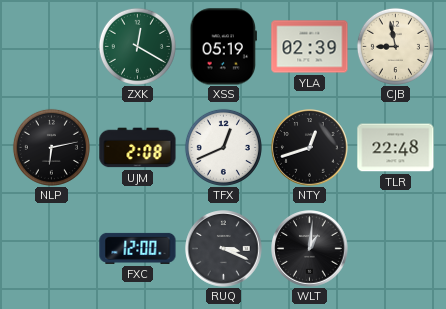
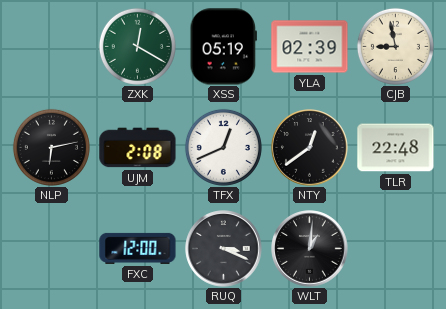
NTY: 12:42 -> 12:39 (310, 148)
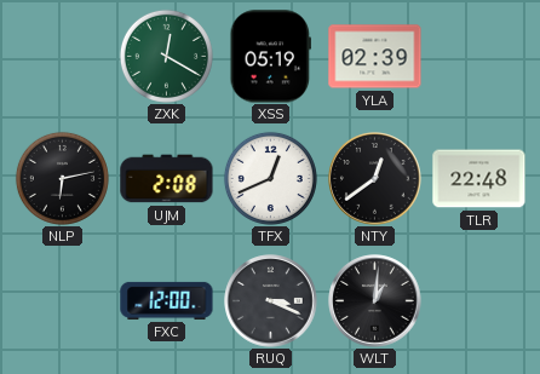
CJB: 8:58 -> none (395, 46)
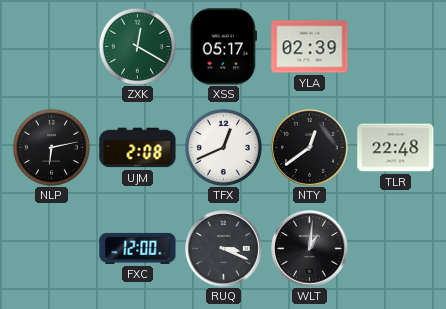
XSS: 05:19 -> 05:17 (224, 47)
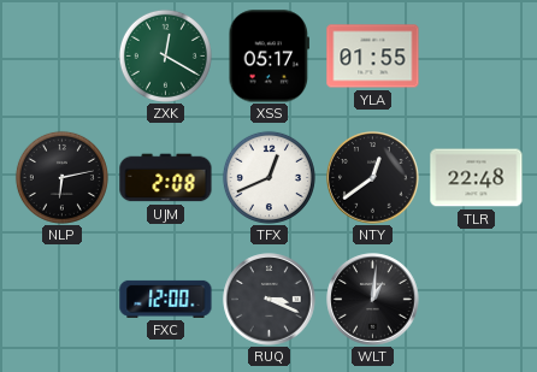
YLA: 02:39 -> 01:55 (373, 57)
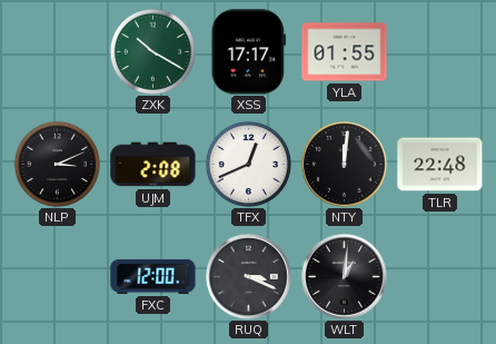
ZXK: 12:20 -> 10:20 (152, 51)
XSS: 05:17 -> 17:17 (249, 52)
NLP: 6:13 -> 3:11 (57, 164)
NTY: 12:39 -> 12:01 (345, 165)
